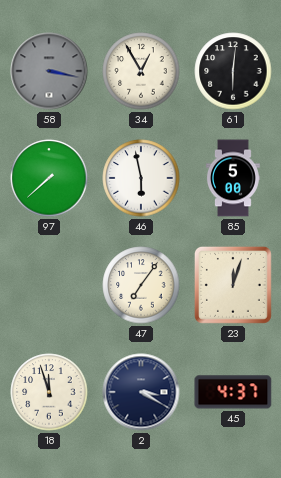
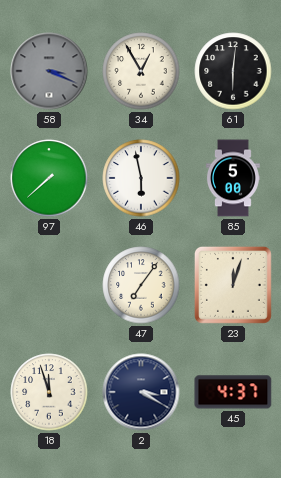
58: 3:17 -> 3:19 (49, 71)
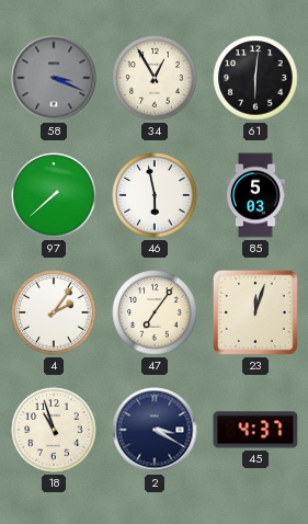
85: 5:00 -> 5:03 (255, 195)
4: none -> 2:06 (54, 312)
18: 11:57 -> 10:57 (54, 430)
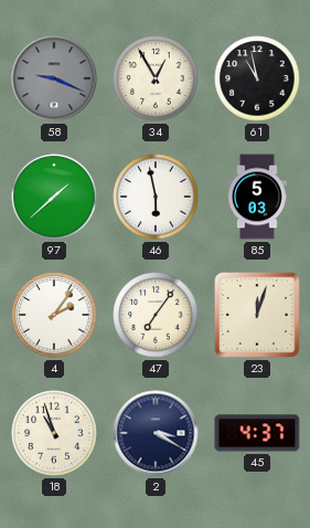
58: 3:19 -> 9:19 (54, 78)
61: 6:01 -> 10:58 (257, 78)
97: 7:38 -> 1:38 (54, 197)
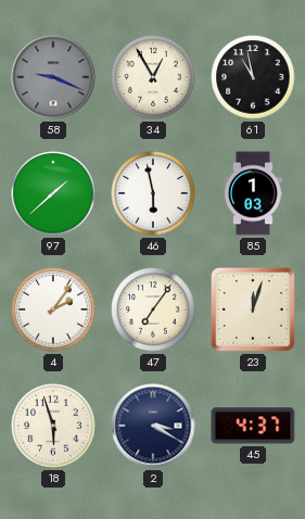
85: 5:03 -> 1:03 (253, 193)
18: 10:57 -> 5:57 (53, 426)
